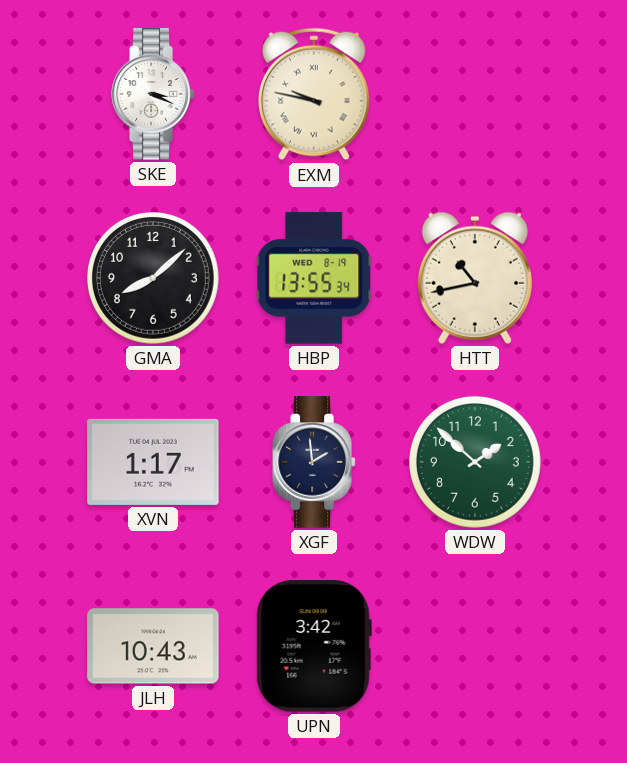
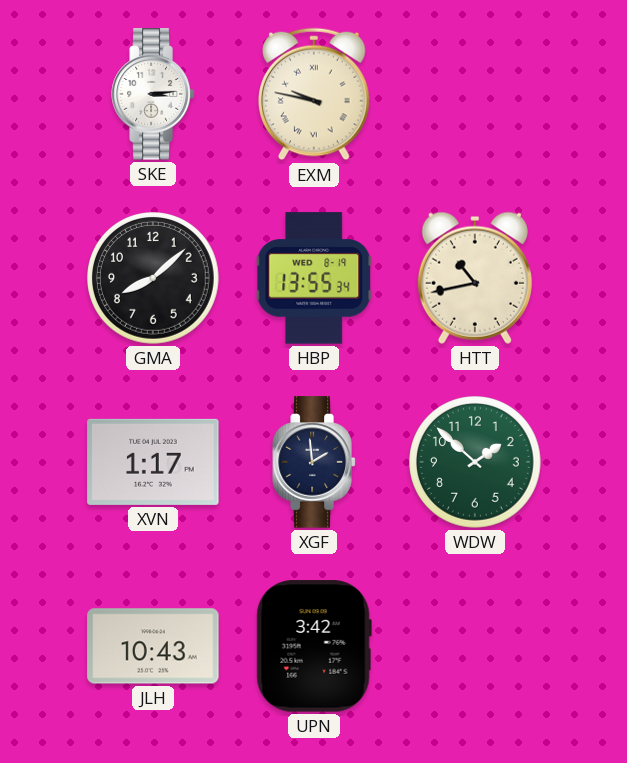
SKE: 3:19 -> 3:14 (153, 94)
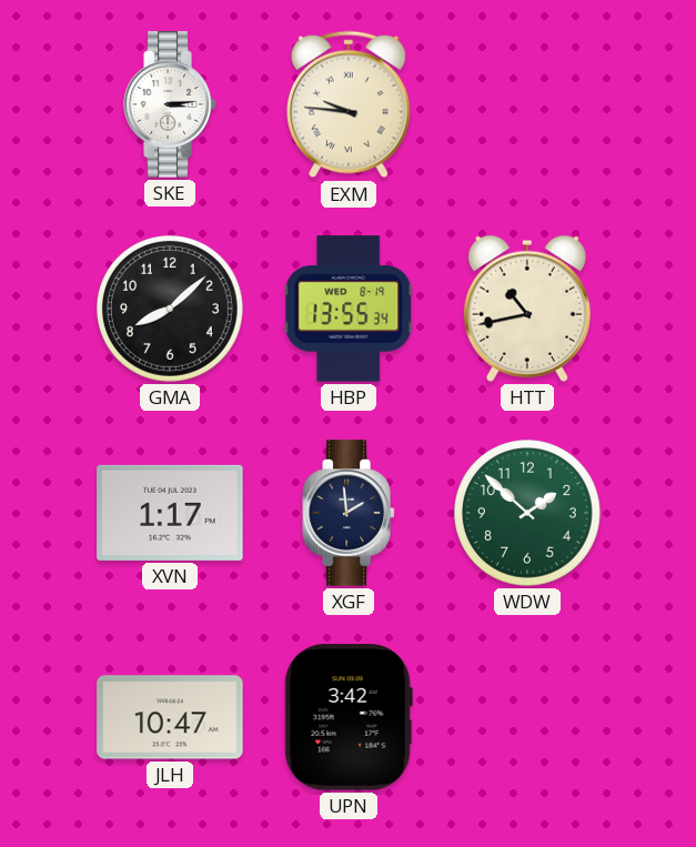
EXM: 9:47 -> 9:46 (350, 104)
JLH: 10:43 -> 10:47 (170, 717)
